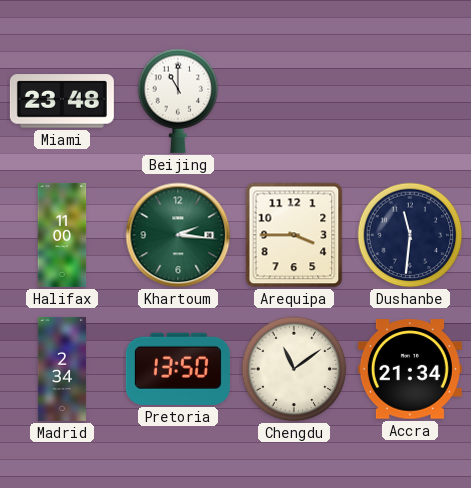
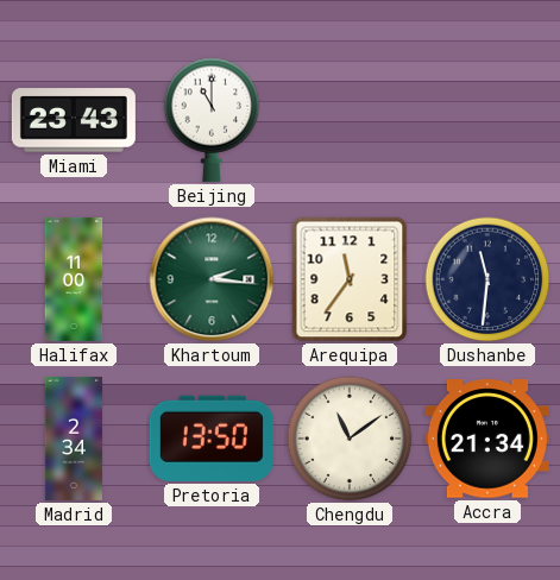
Miami: 23:48 -> 23:43 (74, 120)
Arequipa: 3:45 -> 11:36 (350, 279)
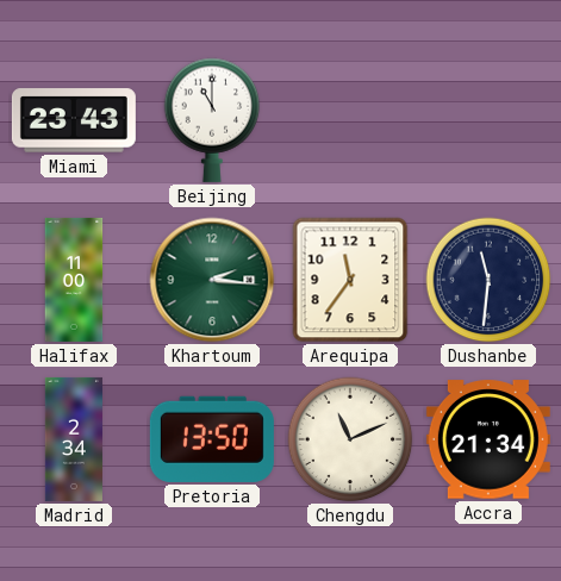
Chengdu: 11:09 -> 11:11 (350, 439)
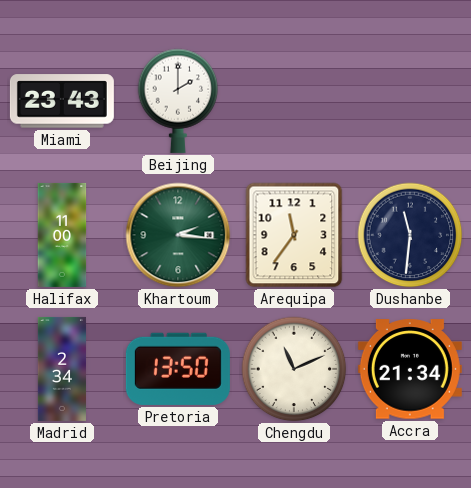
Beijing: 11:00 -> 2:00 (178, 101)
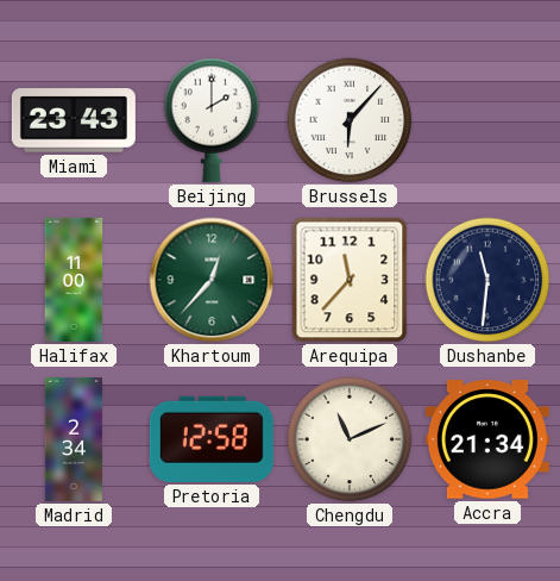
Brussels: none -> 6:07 (350, 120)
Khartoum: 2:16 -> 12:37 (212, 280)
Arequipa: 11:36 -> 11:37 (350, 280)
Pretoria: 13:50 -> 12:58 (212, 439)
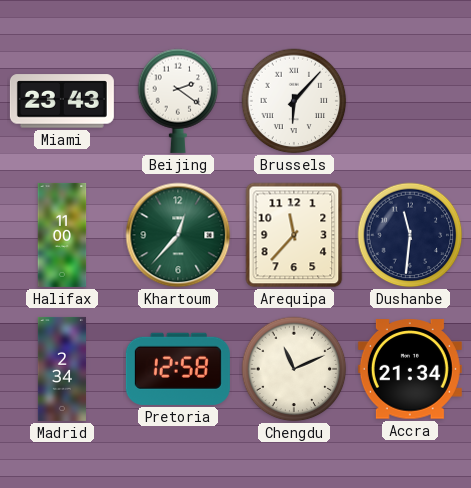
Beijing: 2:00 -> 2:21 (178, 101)
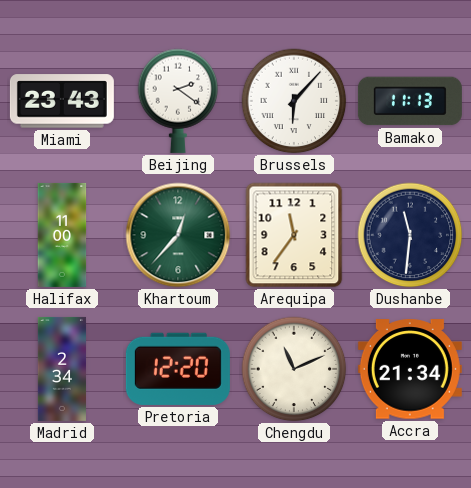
Bamako: none -> 11:13 (410, 101)
Arequipa: 11:37 -> 11:36 (294, 235)
Pretoria: 12:58 -> 12:20 (178, 369)
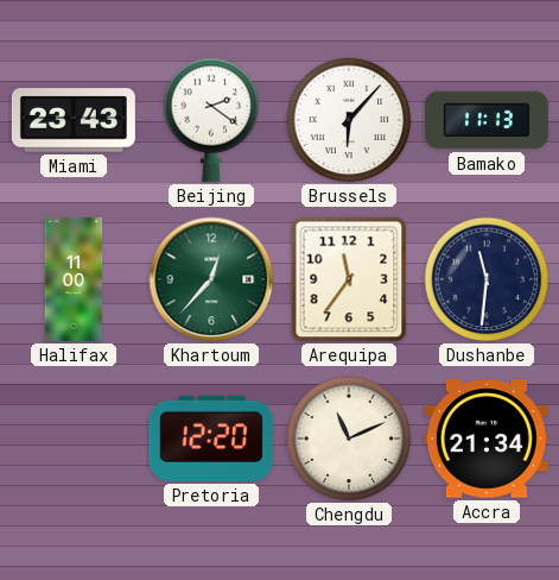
Madrid: 2:34 -> none (61, 369)
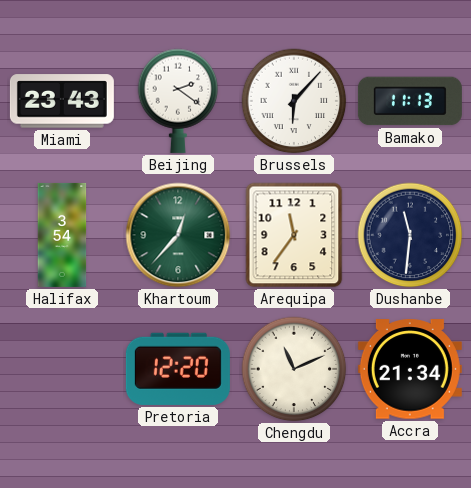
Halifax: 11:00 -> 3:54 (62, 235)
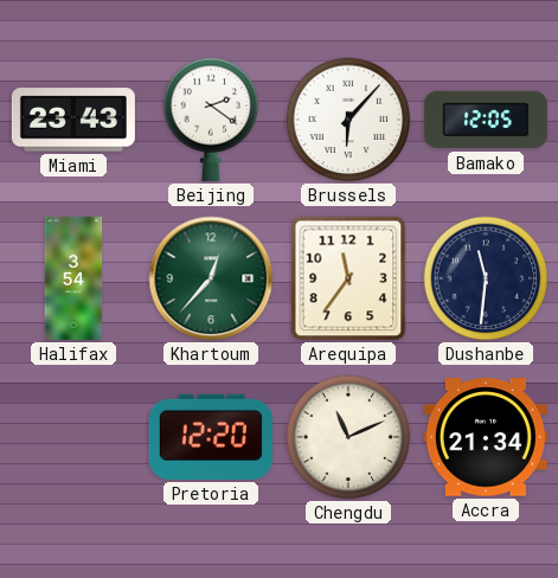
Bamako: 11:13 -> 12:05 (486, 120)
